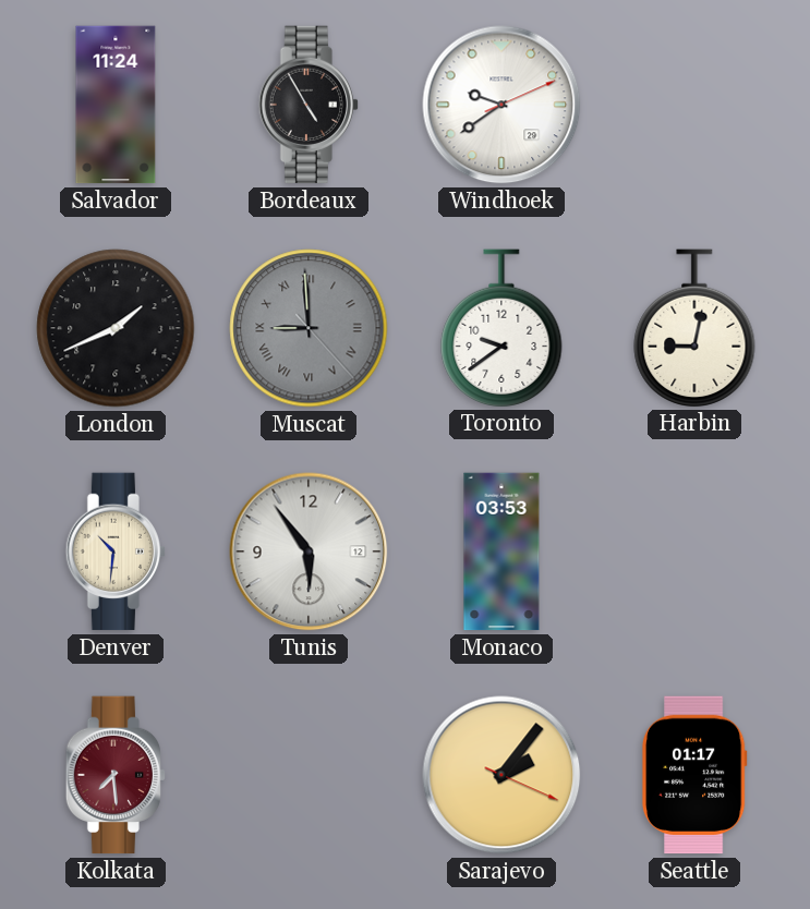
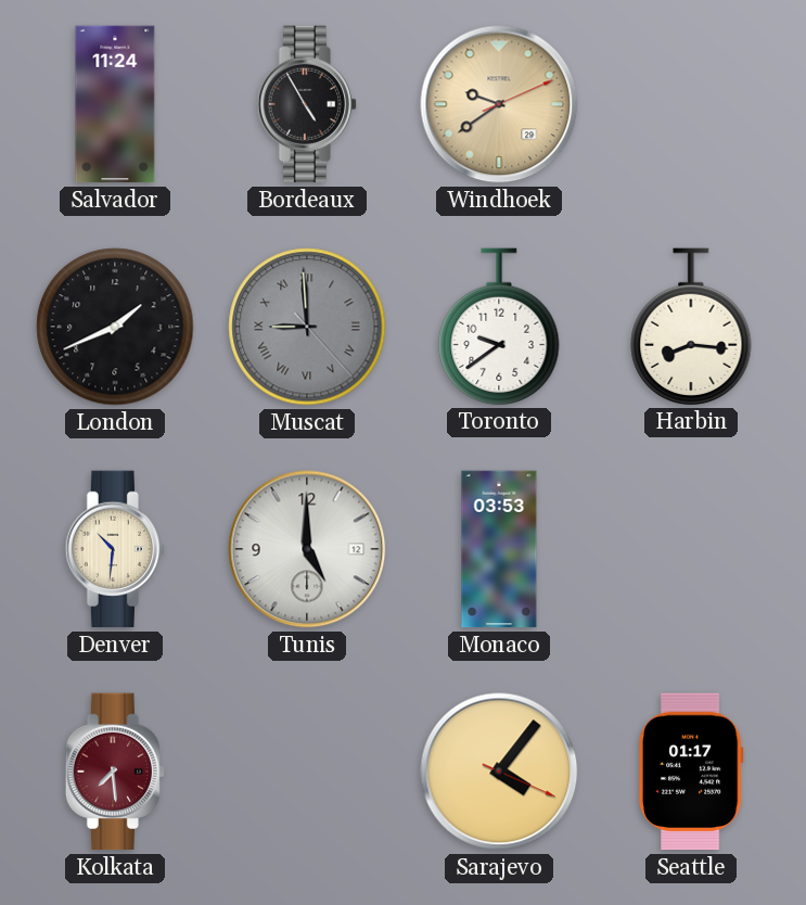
Windhoek dial: white -> champagne (499, 104)
Harbin: 9:02 -> 8:16 (691, 327)
Tunis: 5:54 -> 5:00 (307, 549)
Sarajevo: 2:06 -> 4:06 (499, 772)
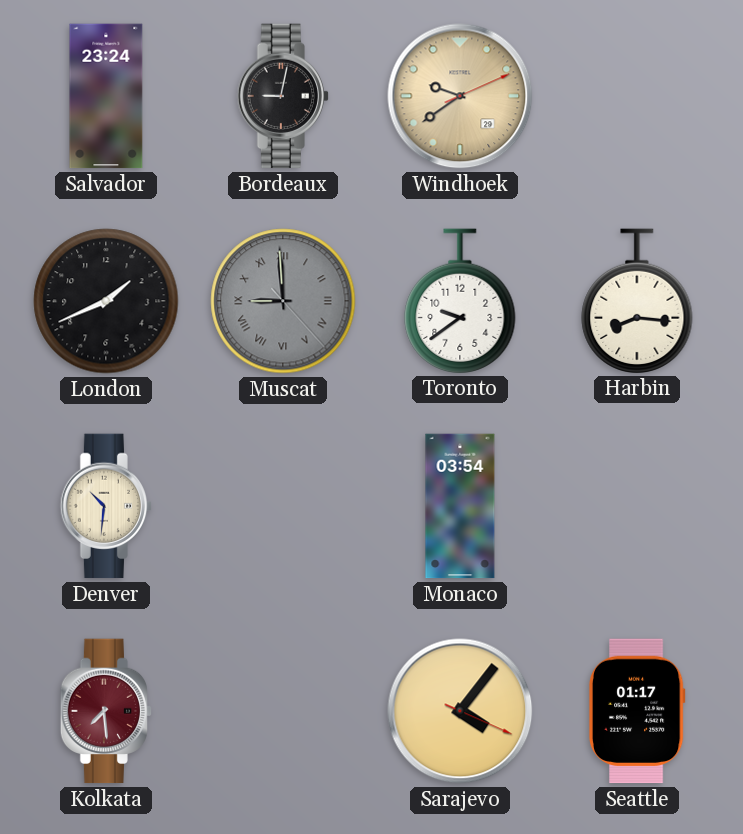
Salvador: 11:24 -> 23:24 (106, 96)
Bordeaux: 4:55 -> 9:02 (282, 96)
Tunis: 5:00 -> none (307, 549)
Monaco: 03:53 -> 03:54 (460, 506)
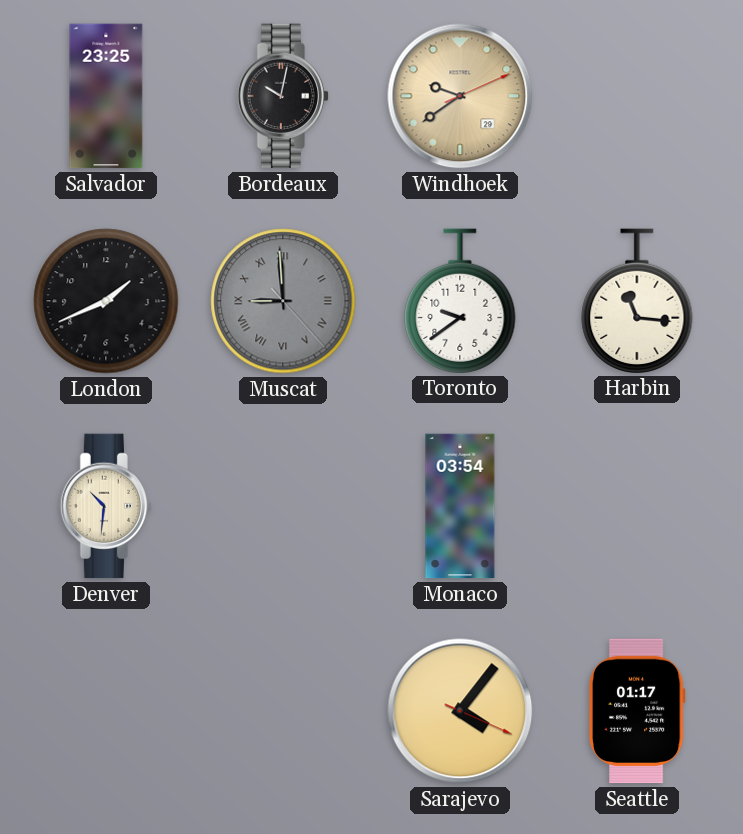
Salvador: 23:24 -> 23:25 (106, 96)
Bordeaux: 9:02 -> 10:02 (282, 96)
Harbin: 8:16 -> 11:16 (637, 301)
Kolkata: 7:29 -> none (105, 711)
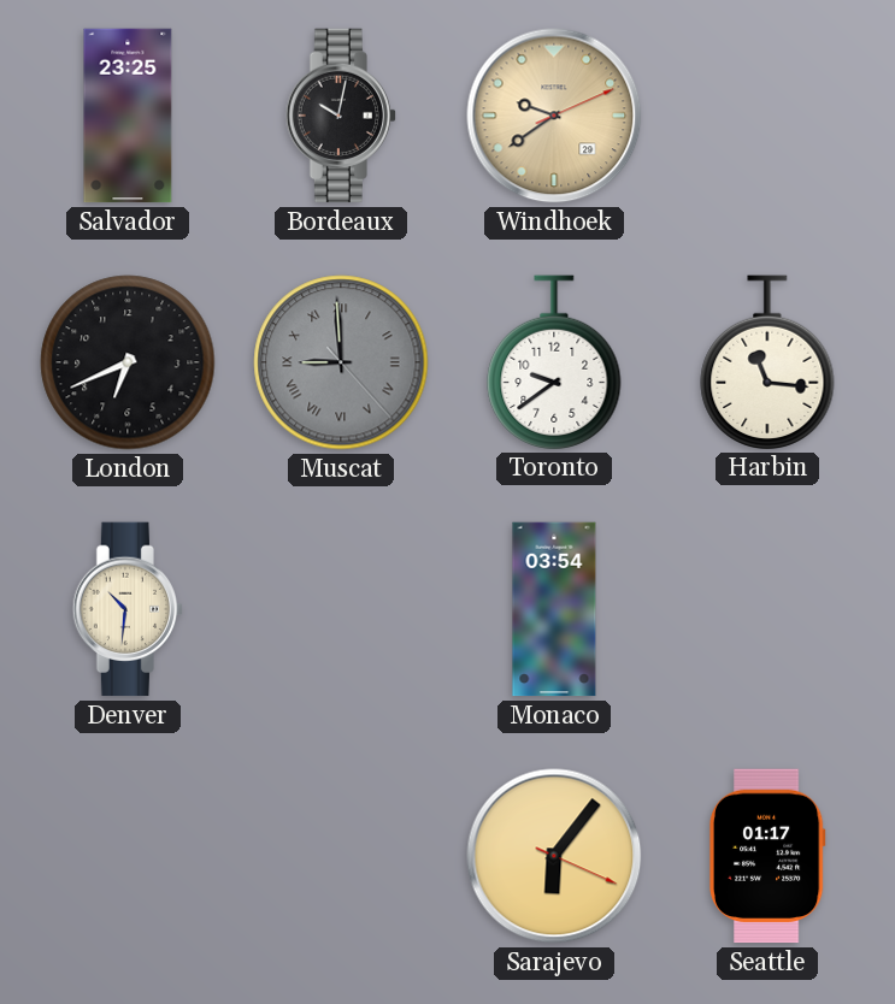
London: 1:41 -> 6:41 (128, 362)
Sarajevo: 4:06 -> 6:06 (554, 856)
